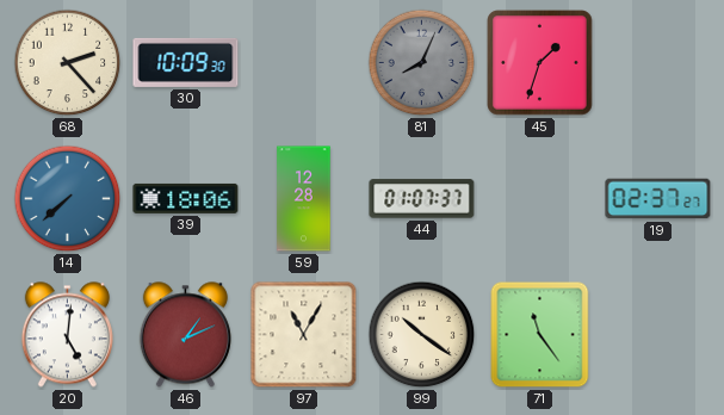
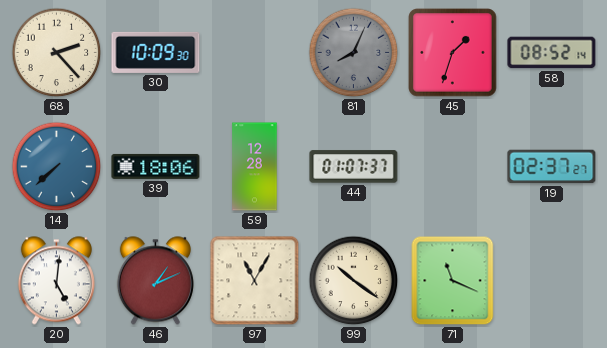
58: none -> 08:52 (552, 53)
71: 11:24 -> 11:19 (453, 281)
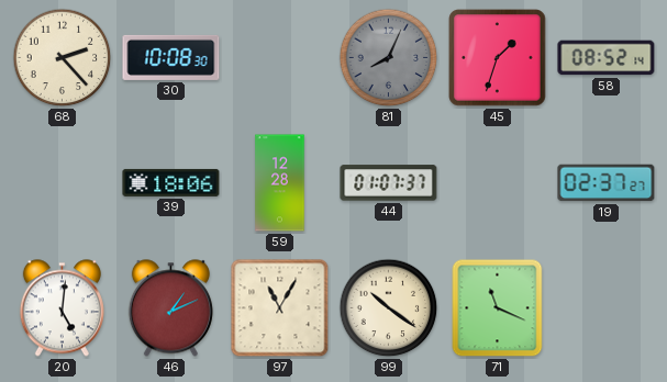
30: 10:09 -> 10:08 (171, 57)
14: 7:38 -> none (57, 167)
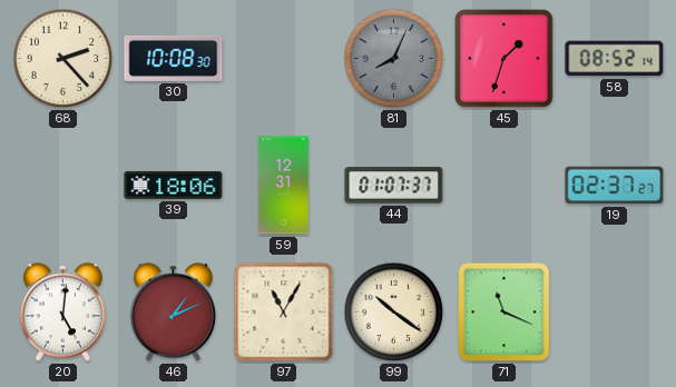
59: 12:28 -> 12:31 (284, 186)
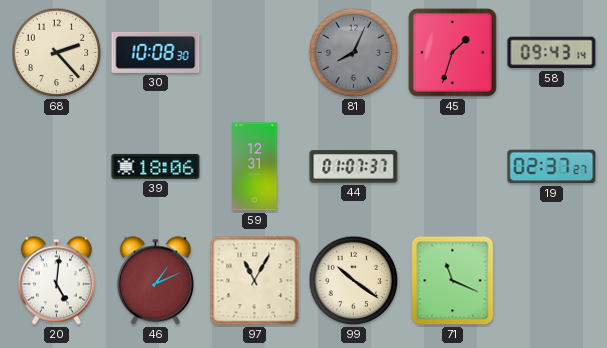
58: 08:52 -> 09:43 (552, 53)
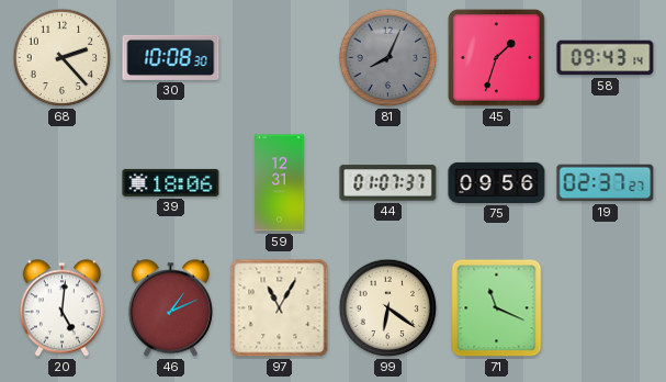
75: none -> 09:56 (497, 182)
99: 10:21 -> 6:21 (388, 308)
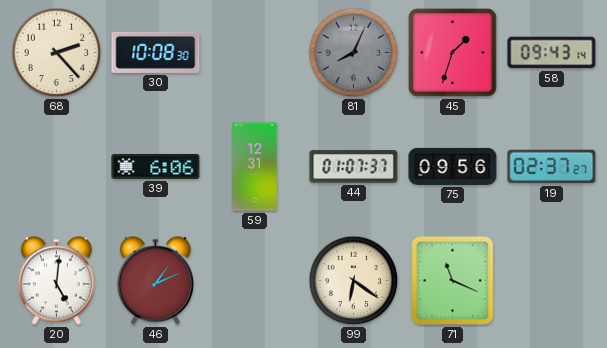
39: 18:06 -> 6:06 (156, 166)
97: 11:05 -> none (280, 308)
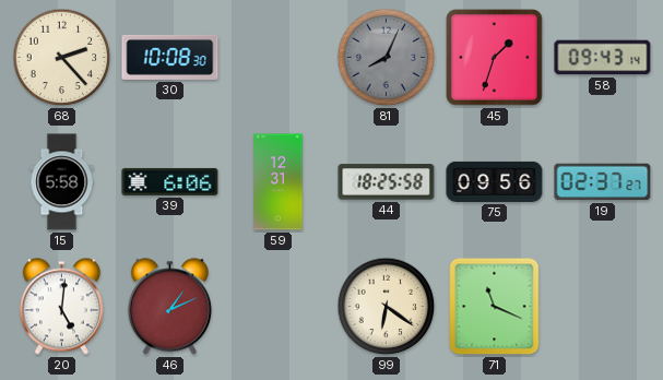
15: none -> 5:58 (62, 182)
44: 01:07 -> 18:25 (387, 182)
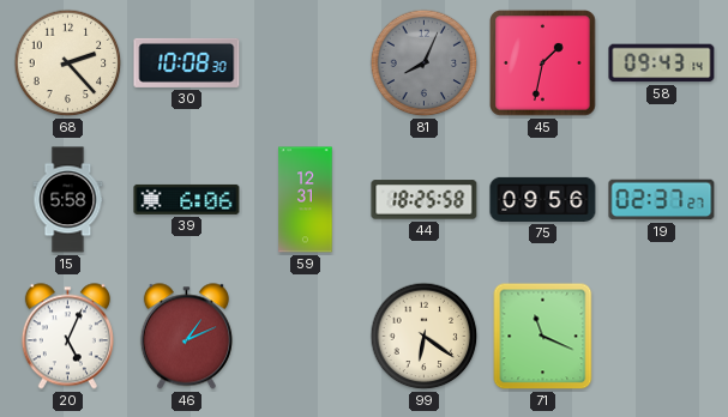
45: 1:33 -> 1:32 (543, 64)
20: 5:01 -> 5:04 (67, 337)
